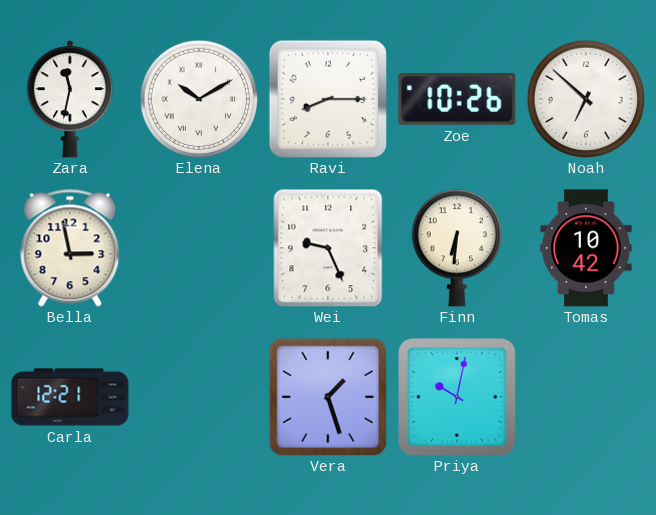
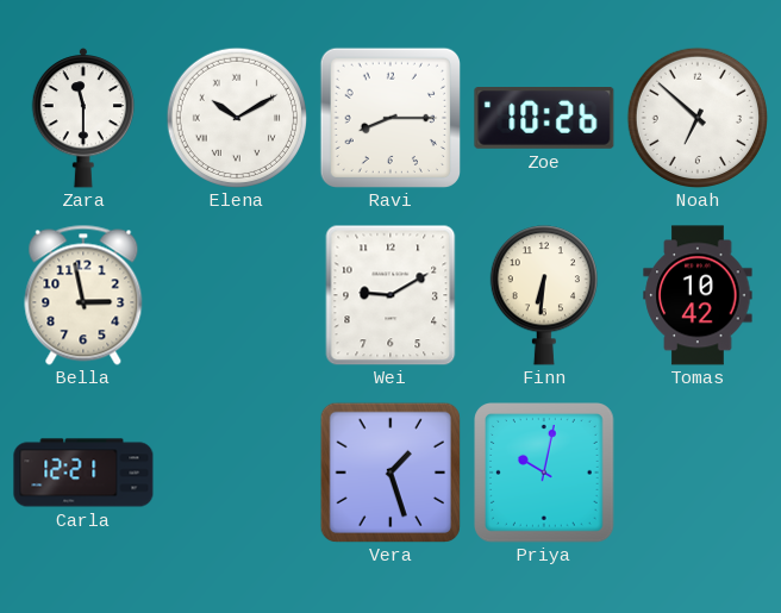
Zara: 11:32 -> 11:30 (83, 119)
Wei: 9:26 -> 9:10 (390, 295)
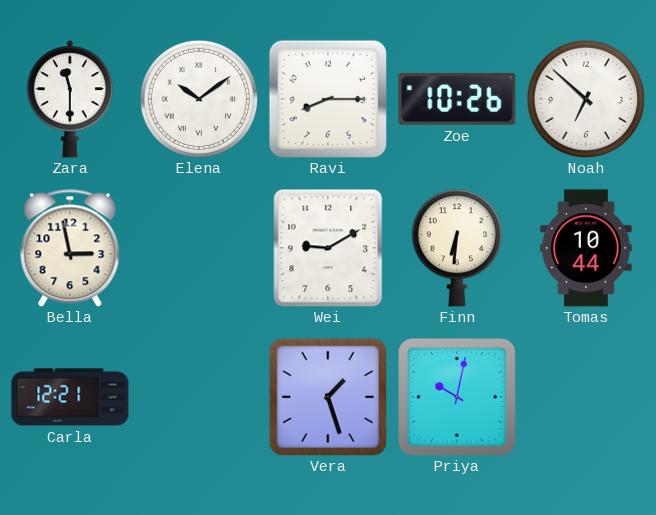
Elena: 10:10 -> 10:09 (198, 98)
Tomas: 10:42 -> 10:44 (586, 248)
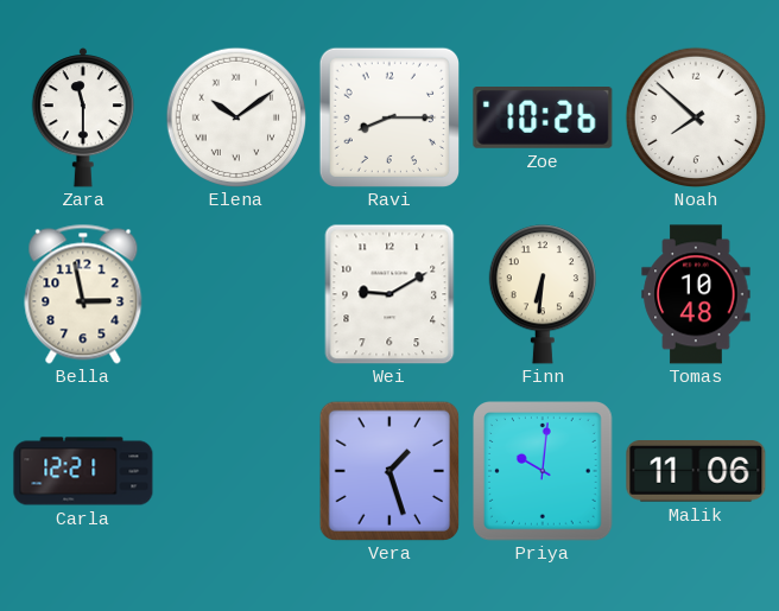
Noah: 6:52 -> 7:52 (695, 116)
Tomas: 10:44 -> 10:48 (696, 294)
Priya: 10:02 -> 10:01 (544, 472)
Malik: none -> 11:06 (696, 472)
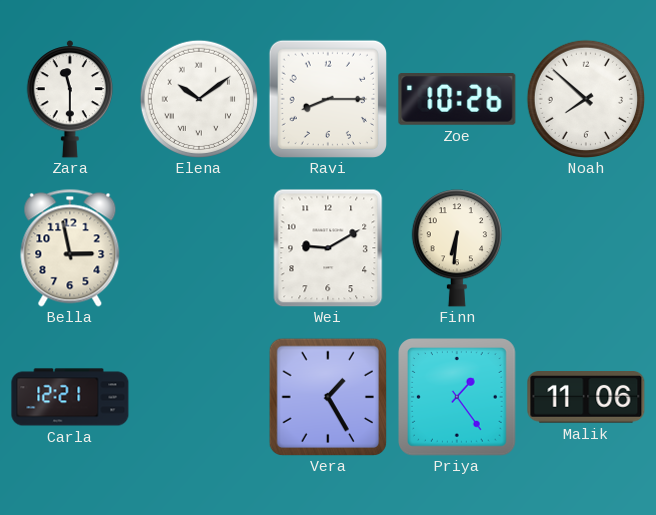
Tomas: 10:48 -> none (696, 294)
Vera: 1:27 -> 1:25 (327, 396)
Priya: 10:01 -> 1:24 (458, 398)
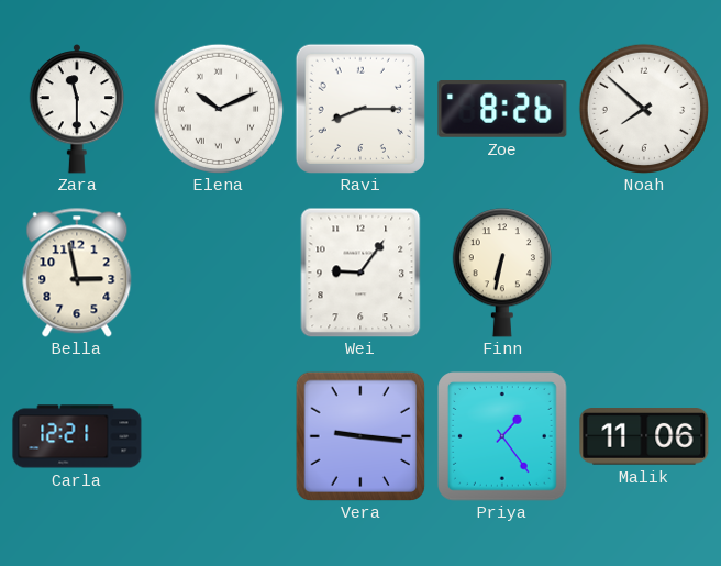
Elena: 10:09 -> 10:11 (218, 108)
Zoe: 10:26 -> 8:26 (502, 110)
Wei: 9:10 -> 9:06 (360, 273)
Finn: 6:31 -> 6:32 (502, 273)
Vera: 1:25 -> 9:16 (359, 435)
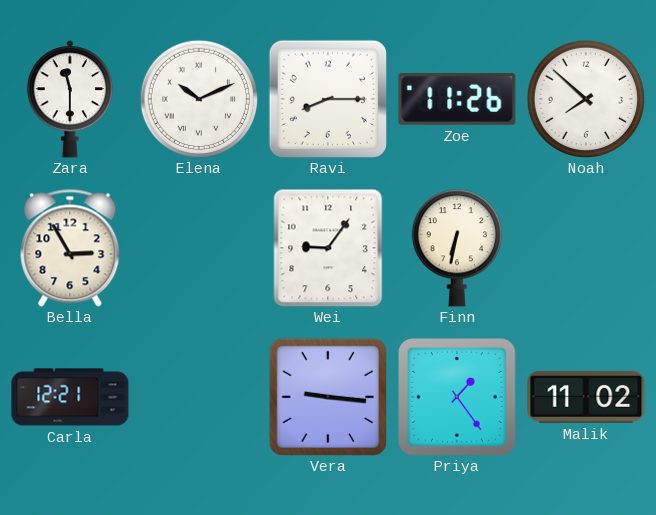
Zoe: 8:26 -> 11:26 (457, 100)
Bella: 2:58 -> 2:55 (70, 248)
Malik: 11:06 -> 11:02 (586, 398)
